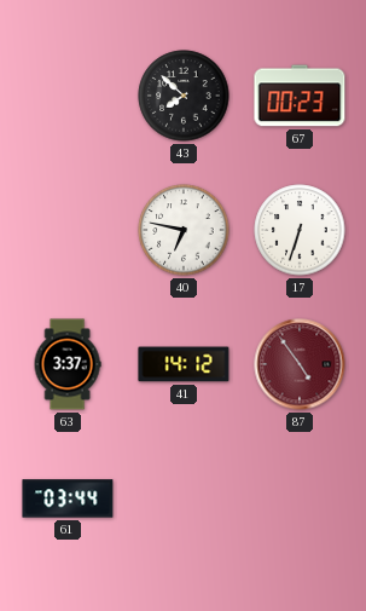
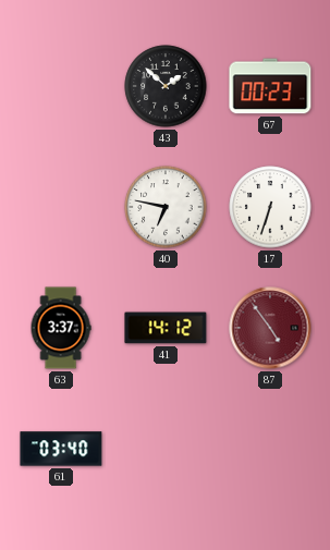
43: 7:52 -> 1:52 (166, 86)
61: 03:44 -> 03:40 (61, 449)
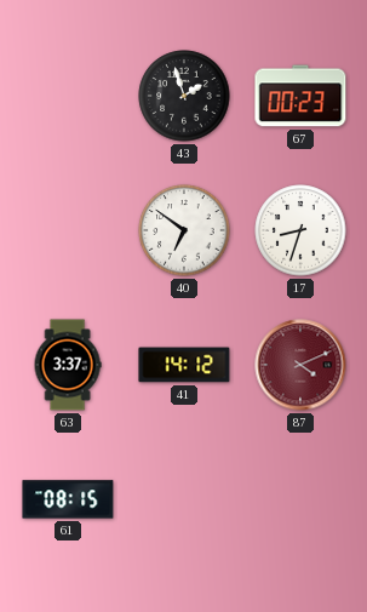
43: 1:52 -> 1:57 (184, 96)
40: 6:47 -> 6:51 (184, 230)
17: 6:33 -> 8:33 (300, 230)
87: 4:54 -> 4:11 (300, 365)
61: 03:40 -> 08:15 (68, 499)
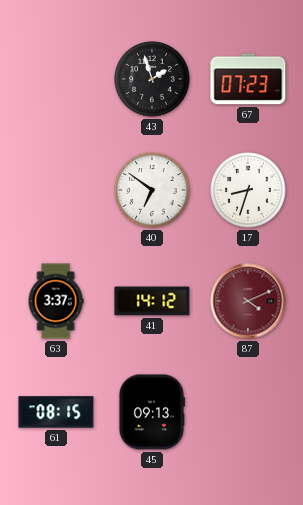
67: 00:23 -> 07:23 (248, 79)
45: none -> 09:13 (151, 412)
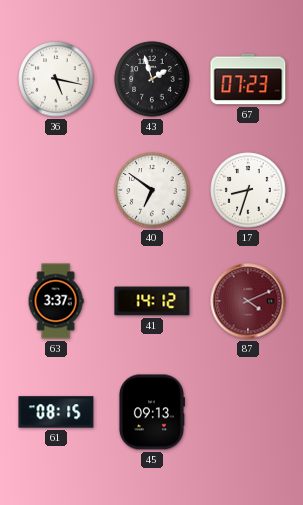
36: none -> 5:17 (56, 79)
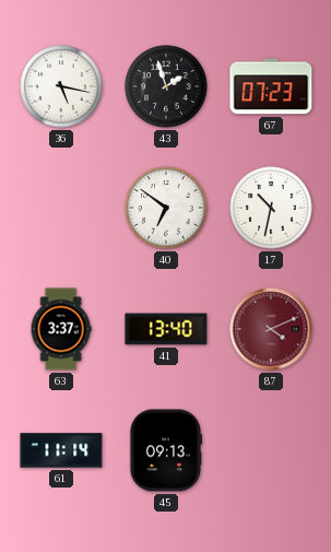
17: 8:33 -> 10:32 (271, 208)
41: 14:12 -> 13:40 (166, 329)
61: 08:15 -> 11:14 (61, 450)
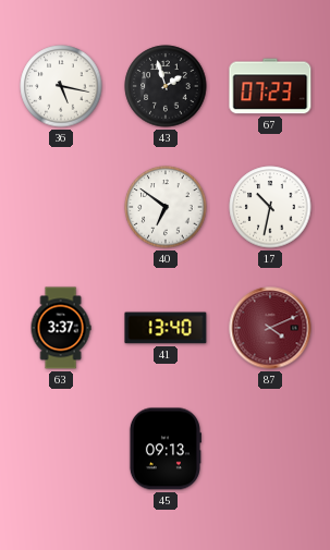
61: 11:14 -> none (61, 450)
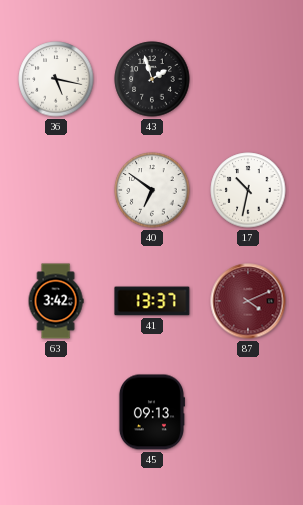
67: 07:23 -> none (270, 86)
63: 3:37 -> 3:42 (56, 301)
41: 13:40 -> 13:37 (152, 301)
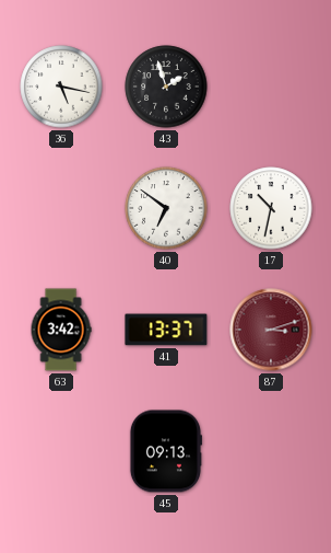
87: 4:11 -> 3:12 (271, 330)
